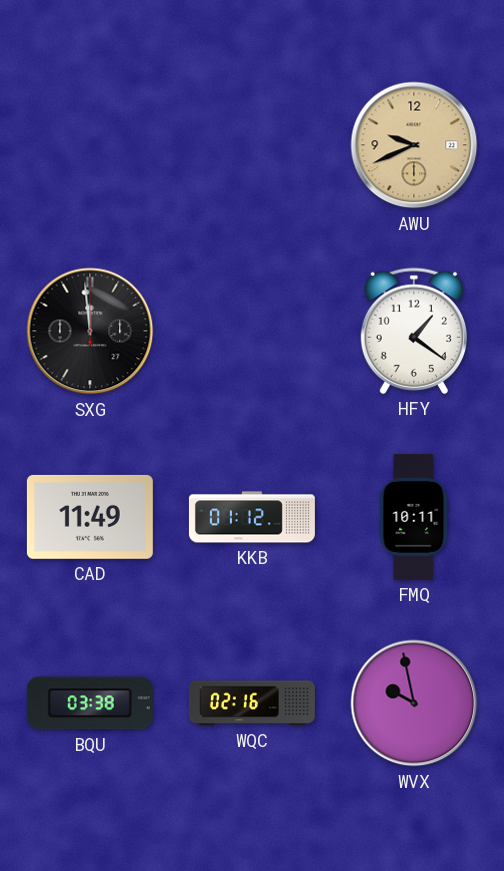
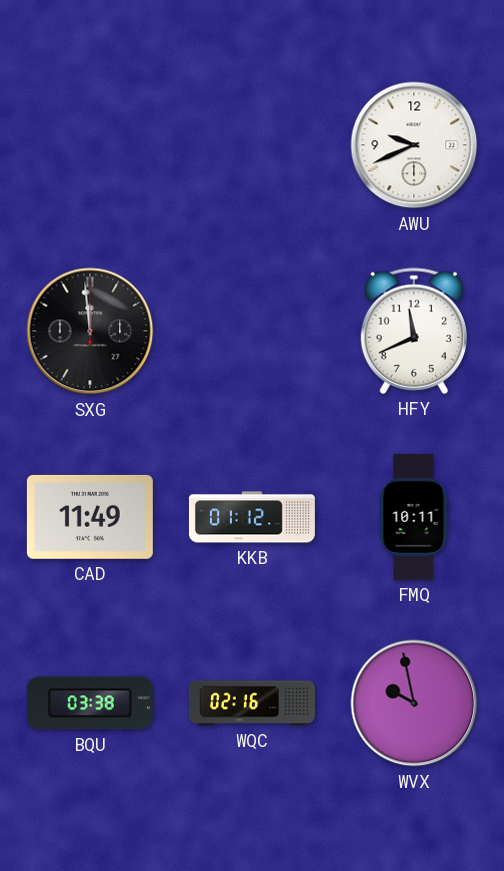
AWU dial: champagne -> white (414, 145)
HFY: 1:21 -> 11:41 (414, 331)
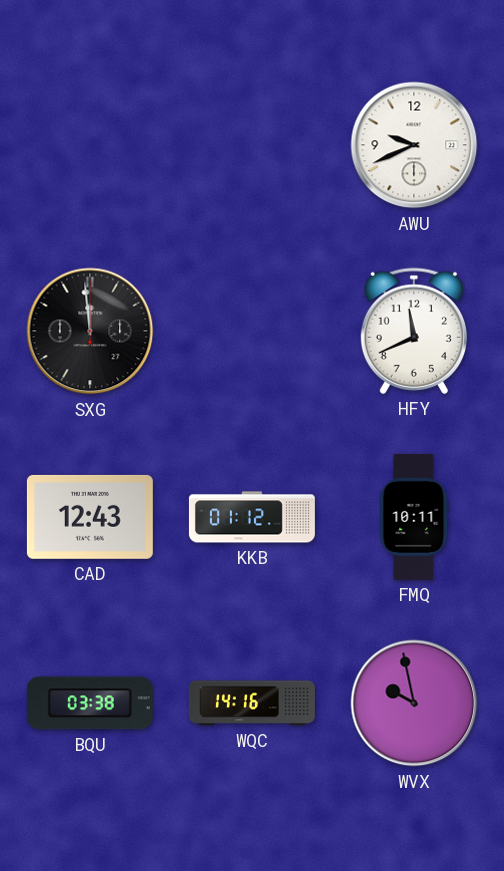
CAD: 11:49 -> 12:43 (90, 517)
WQC: 02:16 -> 14:16 (252, 703)
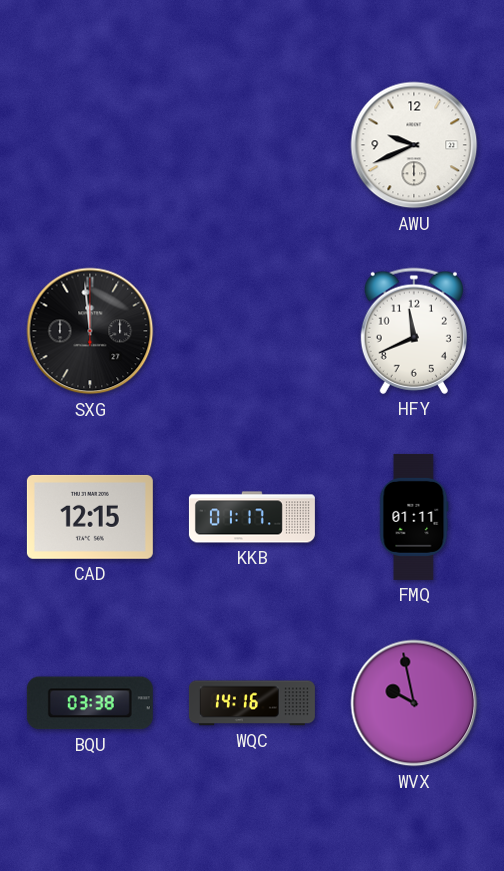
CAD: 12:43 -> 12:15 (90, 517)
KKB: 01:12 -> 01:17 (252, 517)
FMQ: 10:11 -> 01:11 (414, 517)
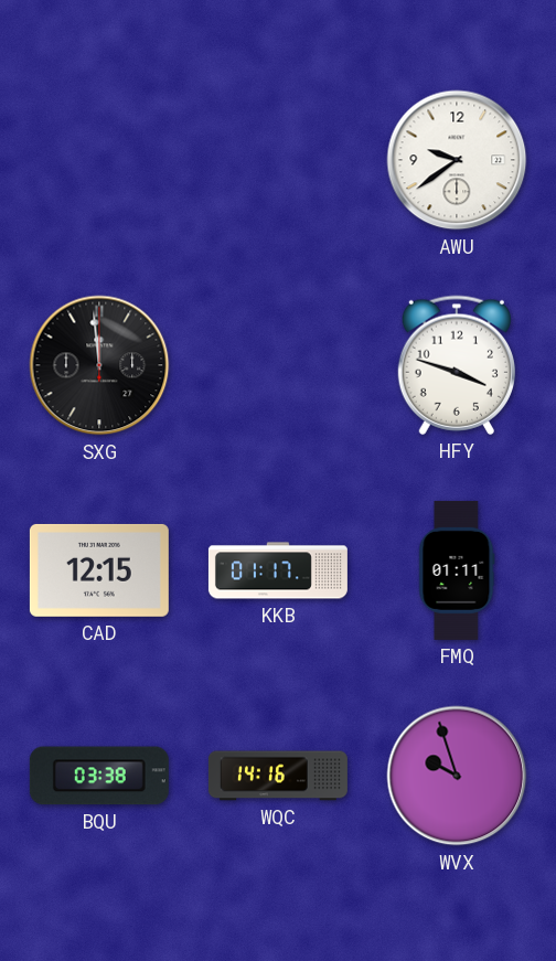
AWU: 9:41 -> 9:39 (457, 160)
HFY: 11:41 -> 3:48 (457, 365)
WVX: 9:58 -> 9:57 (457, 776)
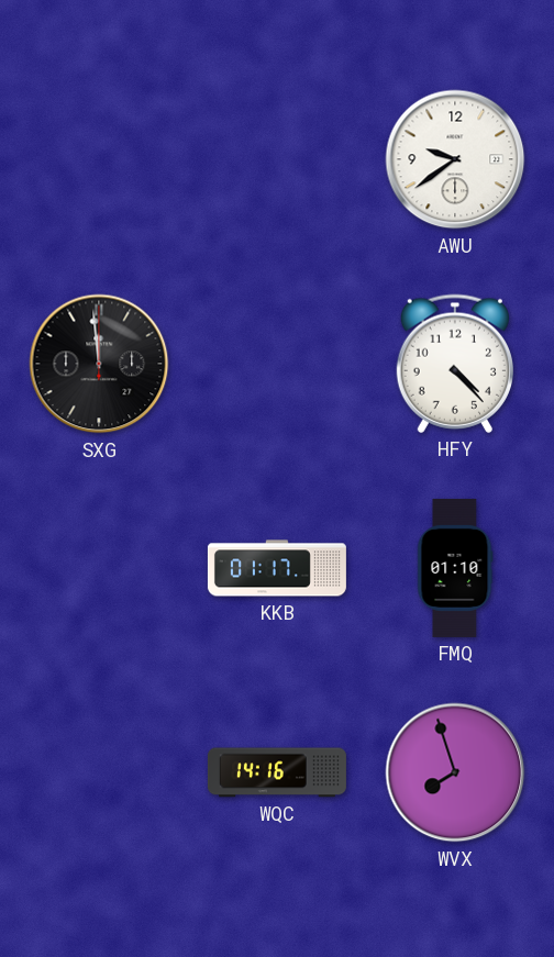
HFY: 3:48 -> 4:23 (455, 364)
CAD: 12:15 -> none (99, 570)
FMQ: 01:11 -> 01:10 (455, 568)
BQU: 03:38 -> none (99, 776)
WVX: 9:57 -> 7:57 (455, 772)
